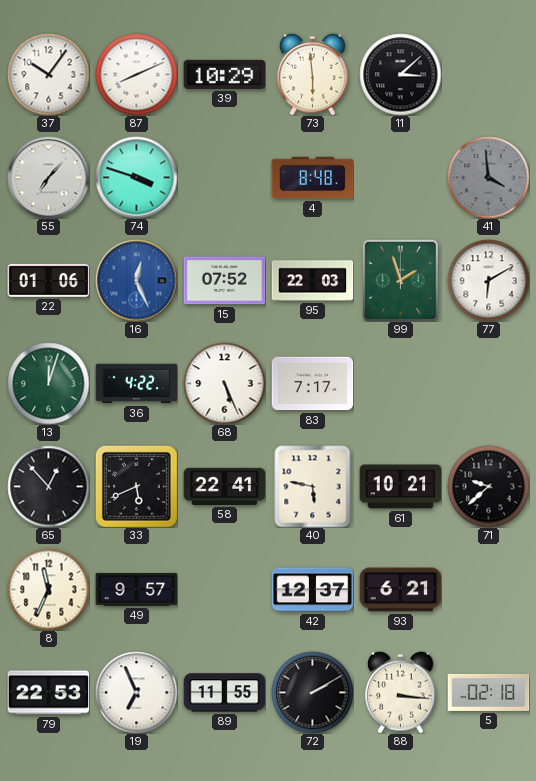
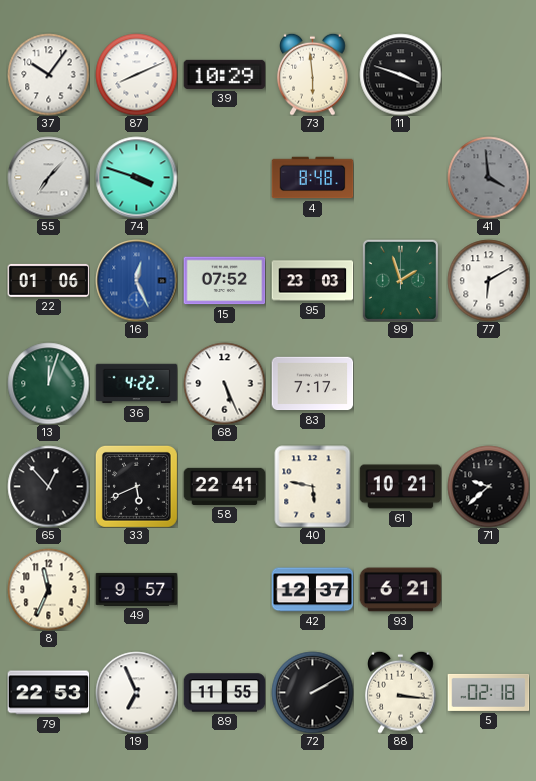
11: 3:08 -> 3:48 (400, 74)
95: 22:03 -> 23:03 (312, 281)
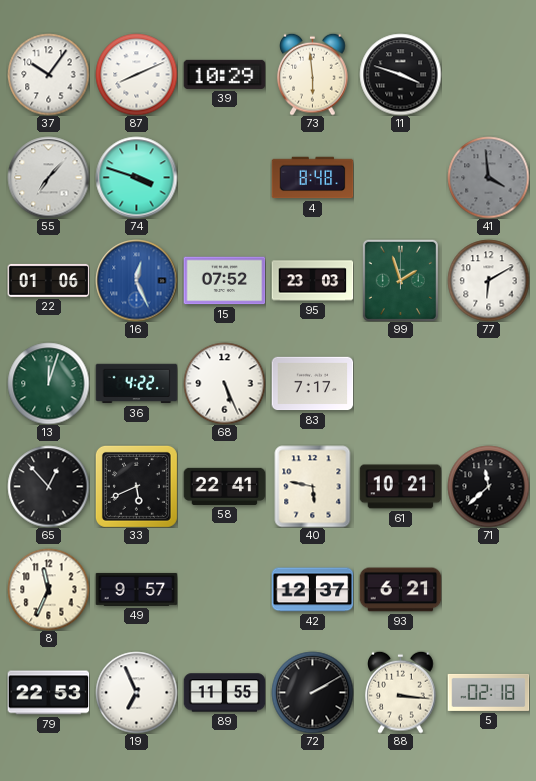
71: 9:38 -> 11:38 (488, 486)
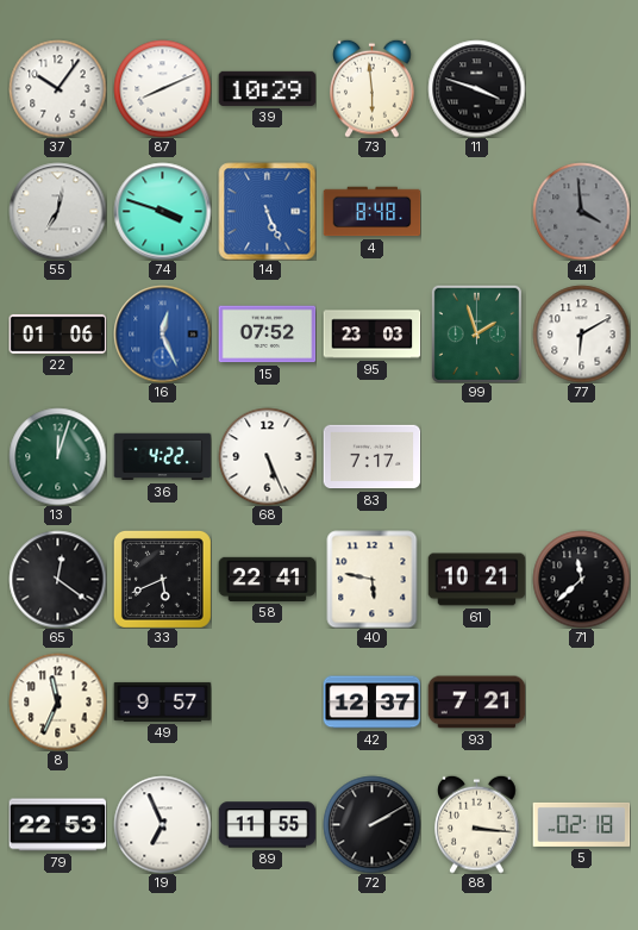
55: 7:07 -> 7:02 (57, 211)
14: none -> 5:26 (267, 211)
65: 12:53 -> 12:21 (57, 579)
93: 6:21 -> 7:21 (476, 703)
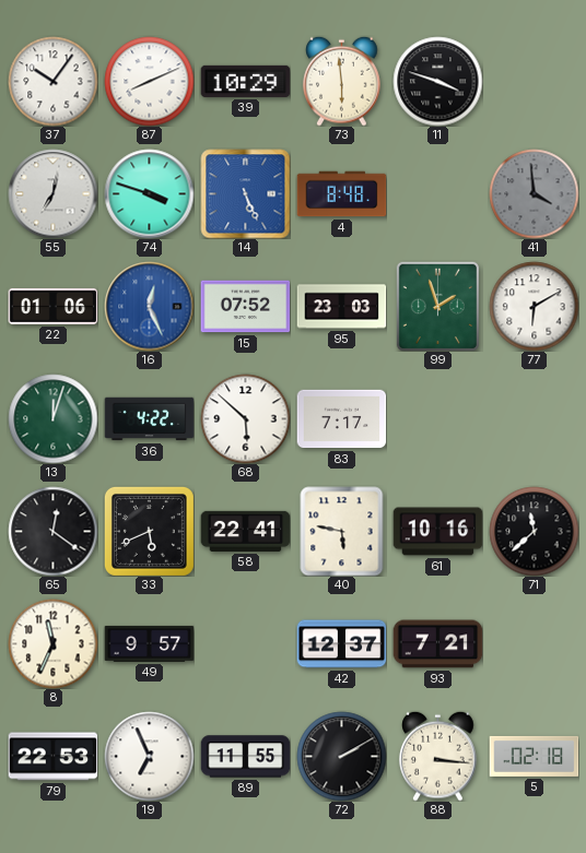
68: 5:26 -> 5:52 (245, 418)
61: 10:21 -> 10:16 (437, 532)
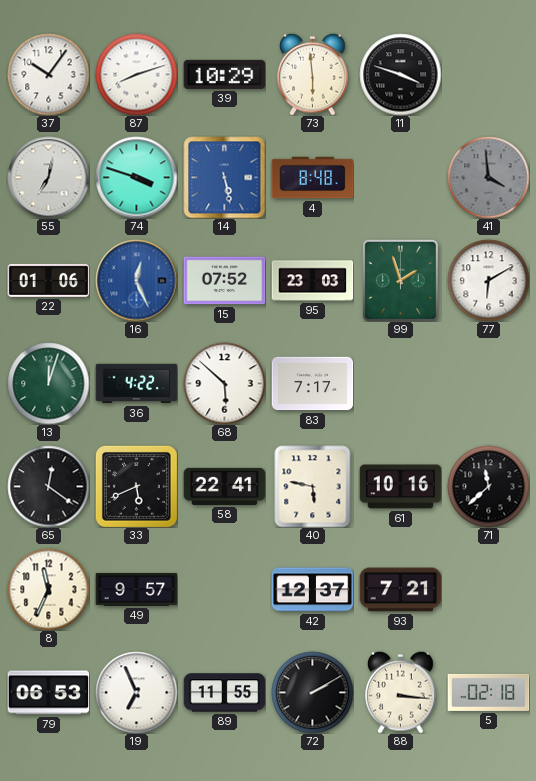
87: 8:11 -> 8:12 (136, 74)
14: 5:26 -> 5:28 (224, 177)
79: 22:53 -> 06:53 (48, 693)
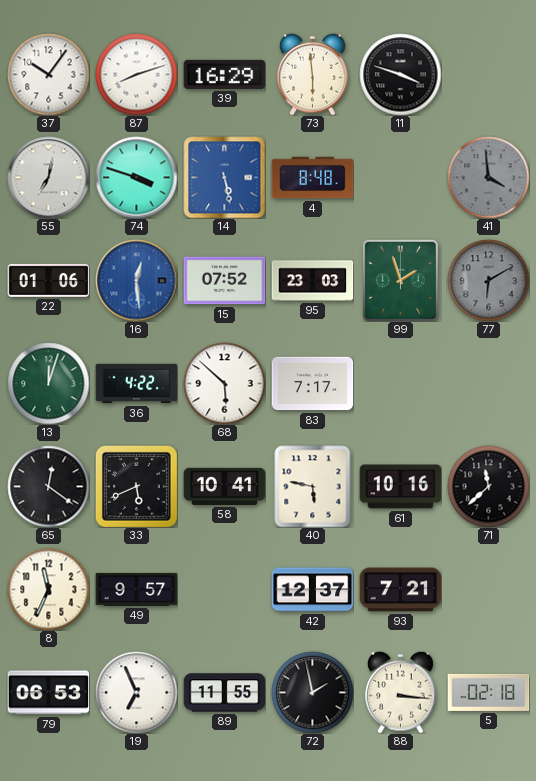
39: 10:29 -> 16:29 (224, 74)
16: 12:26 -> 12:29 (136, 280)
77 dial: white -> grey (488, 280)
58: 22:41 -> 10:41 (224, 486)
72: 2:10 -> 1:58 (312, 692)
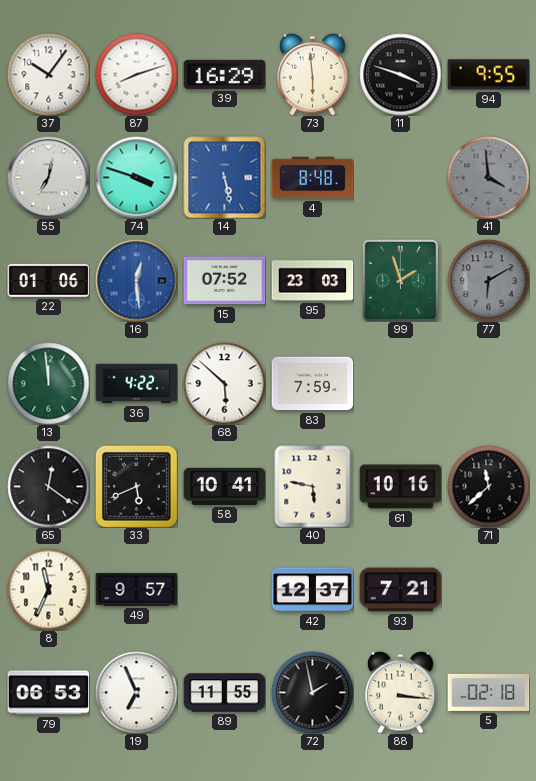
94: none -> 9:55 (488, 75)
13: 12:03 -> 11:59 (48, 383)
83: 7:17 -> 7:59 (312, 384)
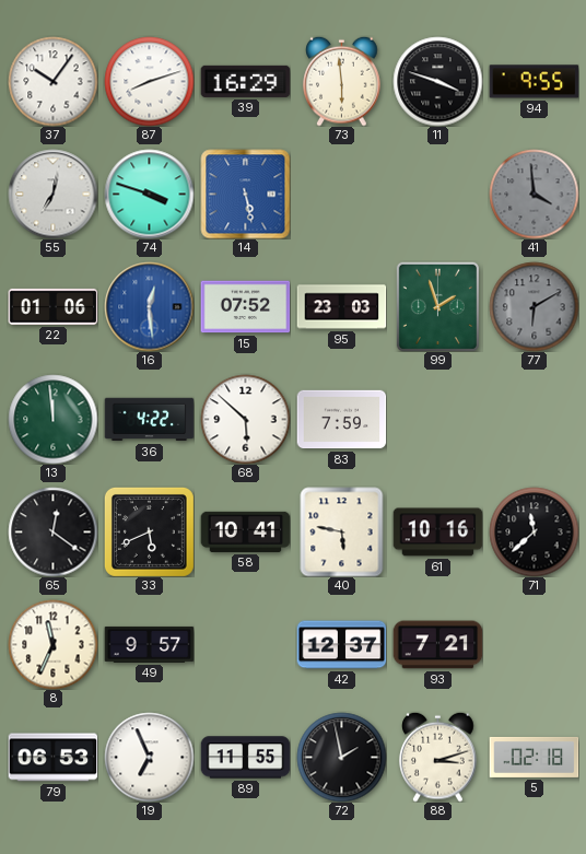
4: 8:48 -> none (312, 178)
88: 3:16 -> 3:12 (438, 757)
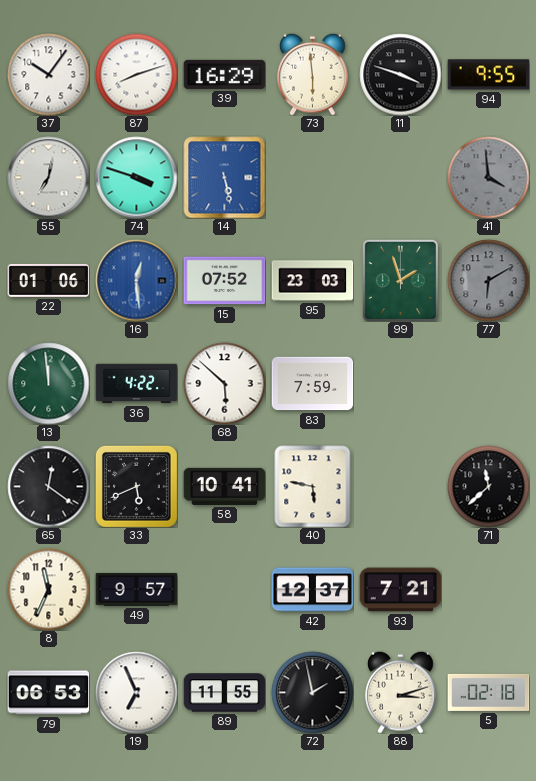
61: 10:16 -> none (437, 533)
